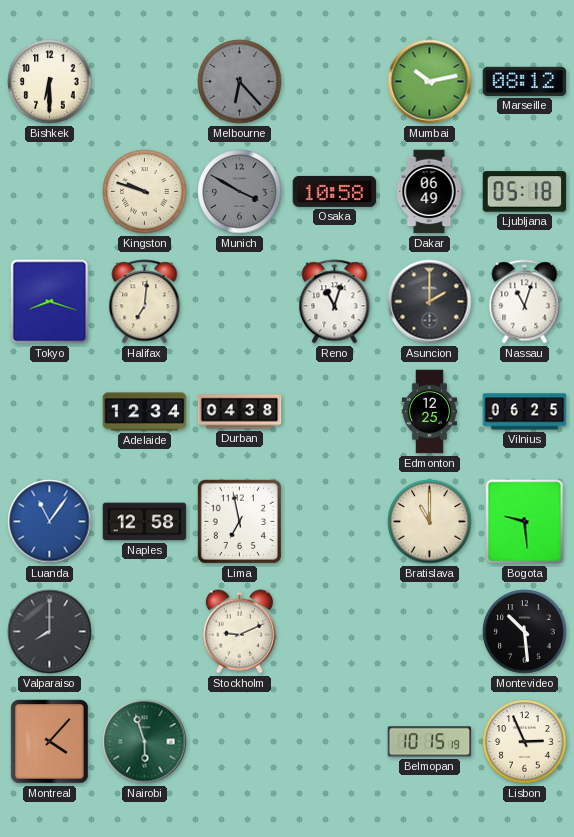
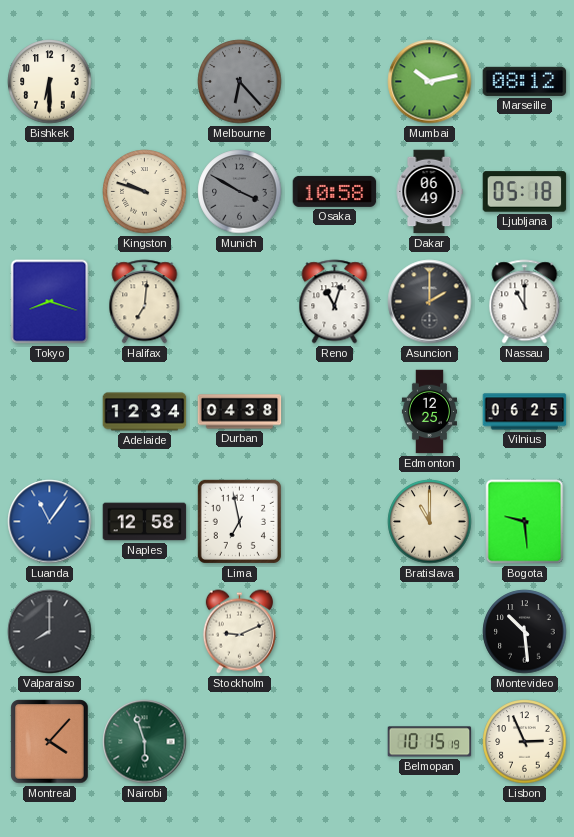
Nassau: 11:03 -> 11:00 (525, 302)
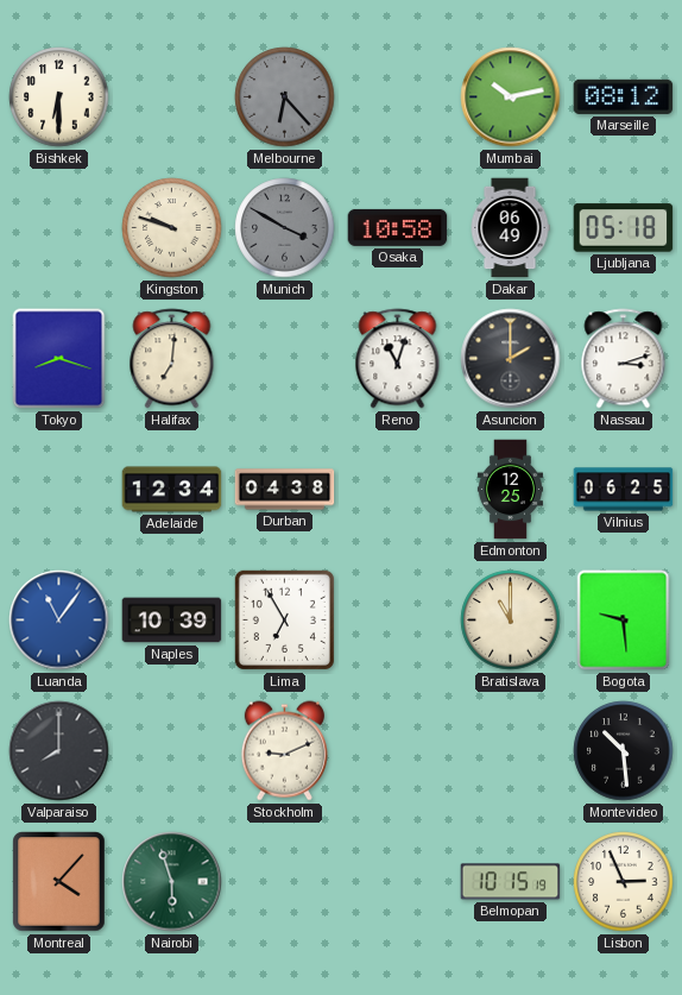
Nassau: 11:00 -> 3:12 (624, 359)
Naples: 12:58 -> 10:39 (172, 621)
Lima: 6:58 -> 6:55 (284, 619)
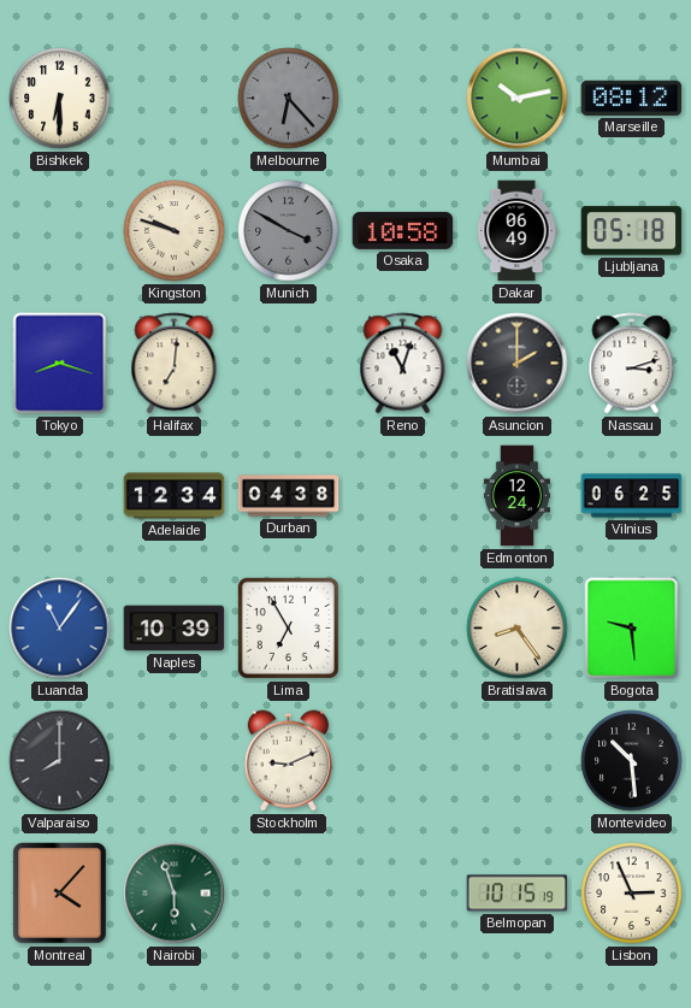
Edmonton: 12:25 -> 12:24 (516, 496)
Bratislava: 11:00 -> 8:24 (518, 629)
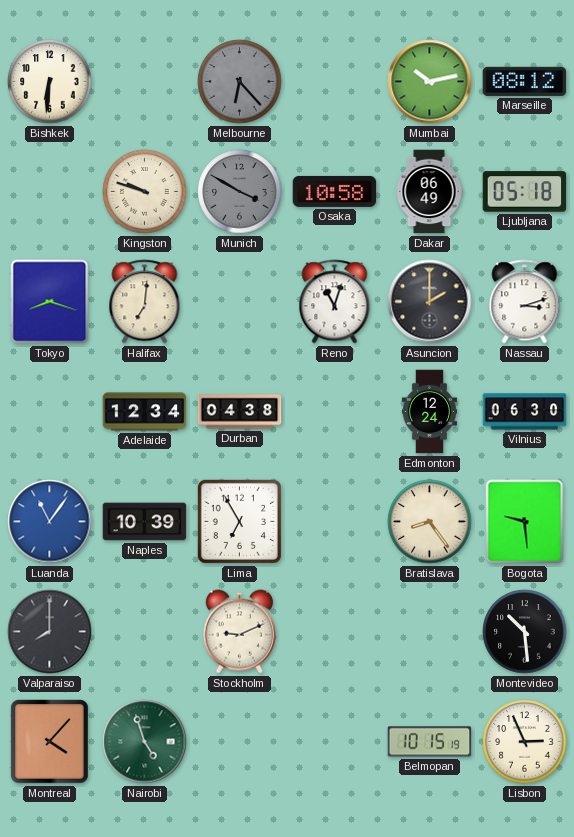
Bishkek: 6:30 -> 6:31 (50, 82)
Vilnius: 06:25 -> 06:30 (525, 412)
Nairobi: 5:57 -> 4:57 (145, 742)
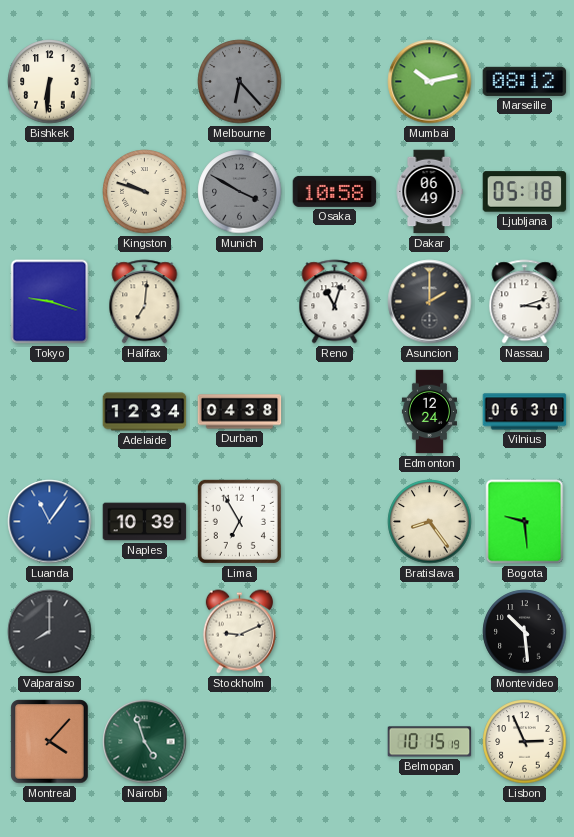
Tokyo: 8:18 -> 9:18 (50, 302)
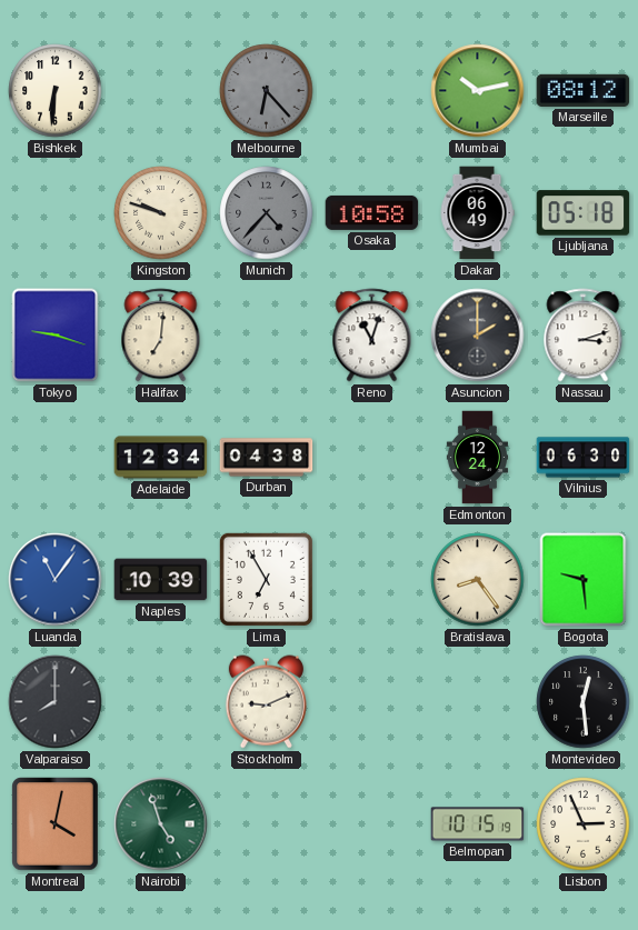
Munich: 3:50 -> 4:37 (267, 213)
Montevideo: 10:29 -> 12:29 (584, 702)
Montreal: 4:07 -> 4:02 (56, 824)
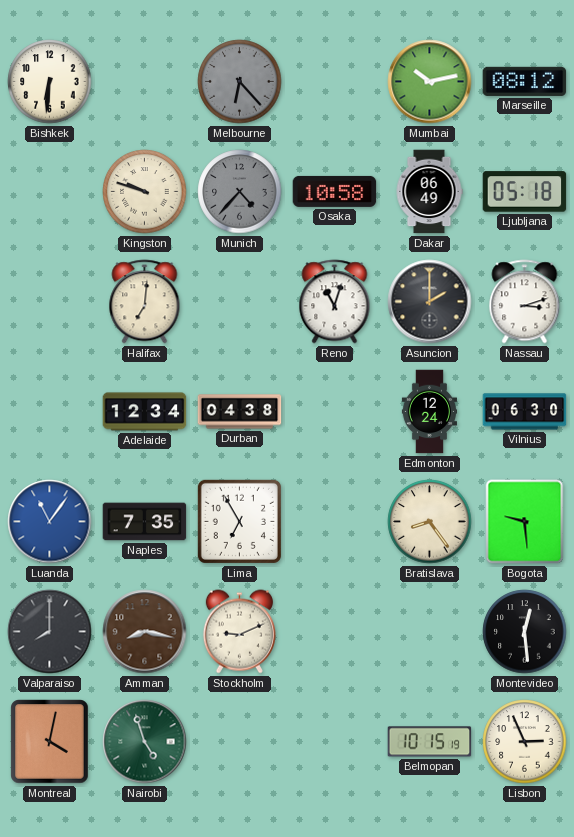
Tokyo: 9:18 -> none (56, 336)
Naples: 10:39 -> 7:35 (145, 522)
Amman: none -> 8:17 (145, 632)
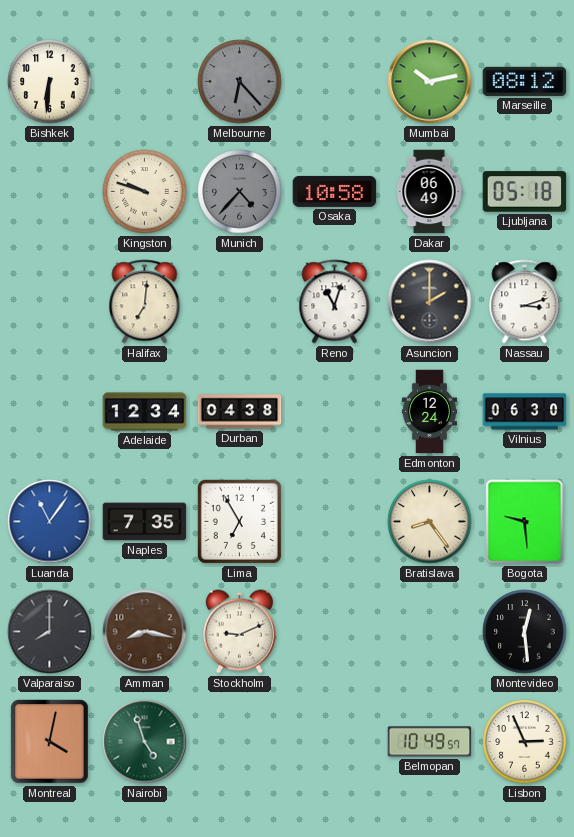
Belmopan: 10:15 -> 10:49 (430, 742)
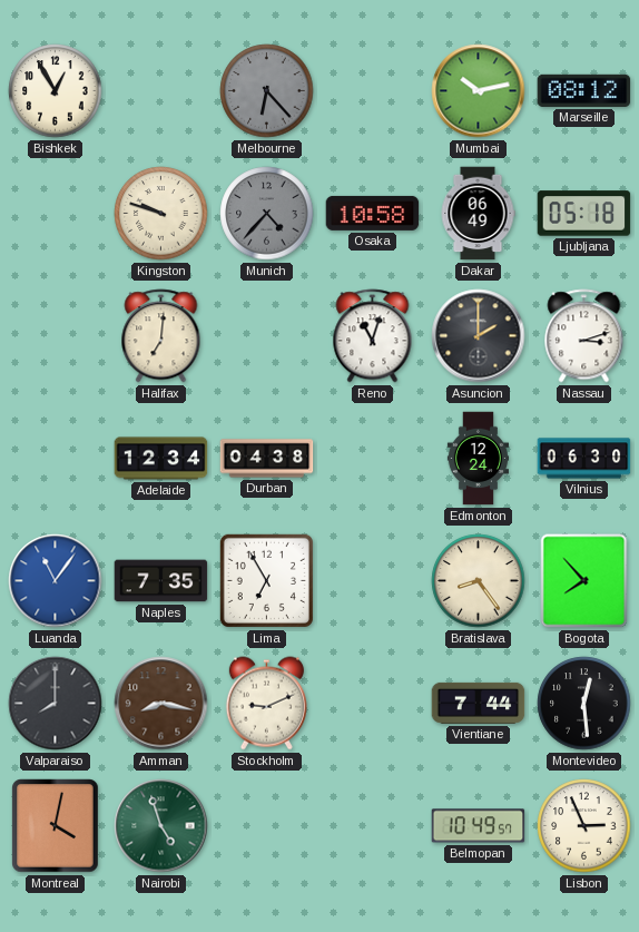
Bishkek: 6:31 -> 12:55 (56, 91)
Bogota: 9:29 -> 7:53 (584, 581)
Vientiane: none -> 7:44 (479, 703)
